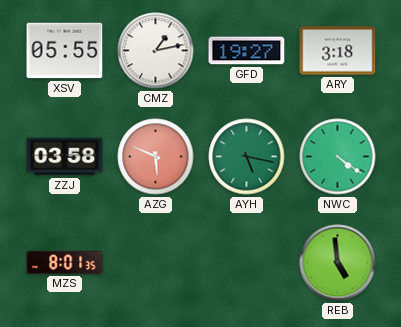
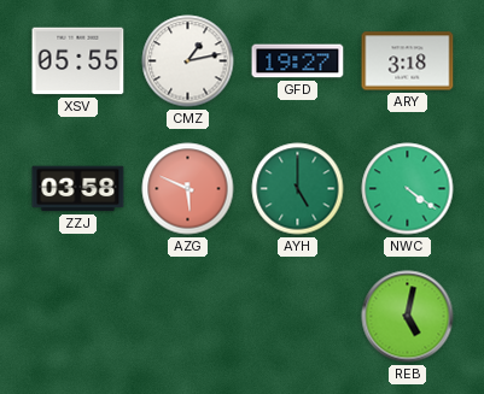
AYH: 5:17 -> 5:00 (298, 189)
MZS: 8:01 -> none (65, 262)
REB: 4:59 -> 5:02 (408, 317)
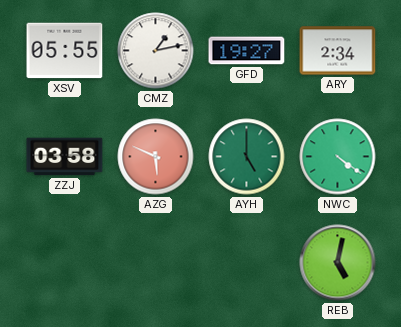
ARY: 3:18 -> 2:34 (338, 51)
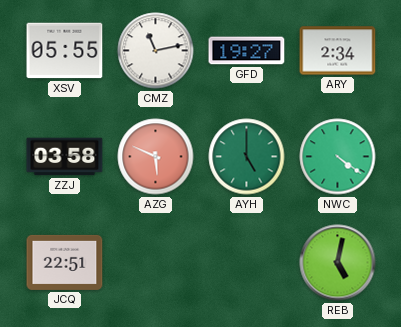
CMZ: 1:13 -> 11:13 (156, 51)
JCQ: none -> 22:51 (65, 262)
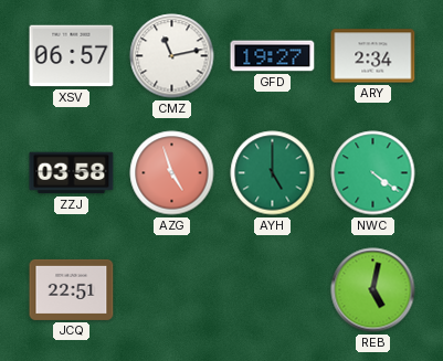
XSV: 05:55 -> 06:57 (72, 56)
AZG: 5:49 -> 4:57 (172, 173)
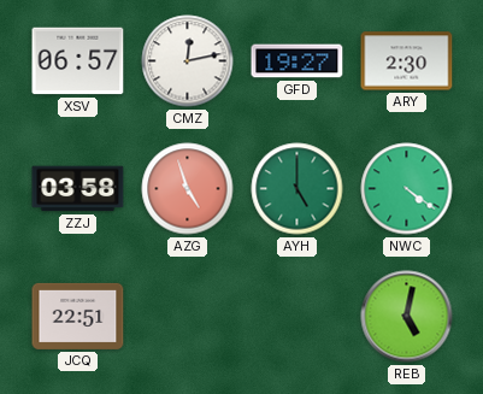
CMZ: 11:13 -> 12:13 (188, 61)
ARY: 2:34 -> 2:30 (407, 61)
